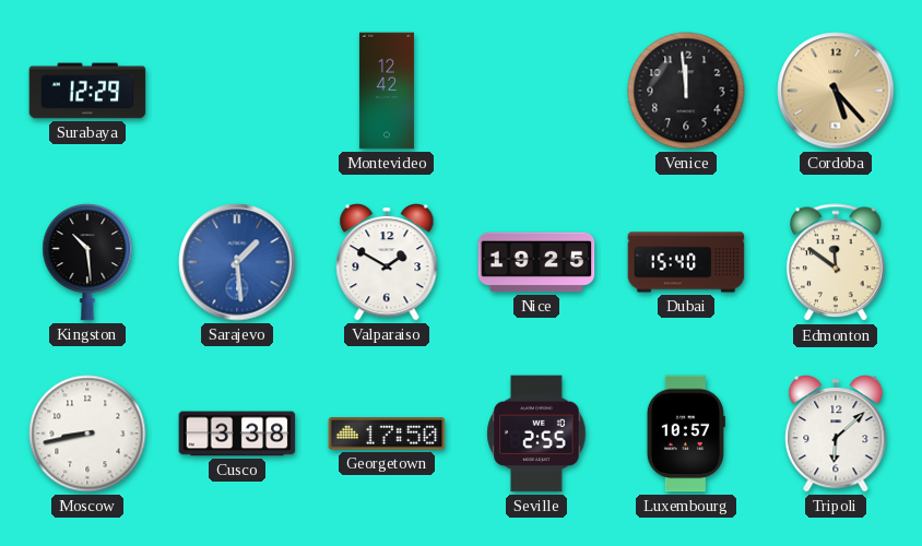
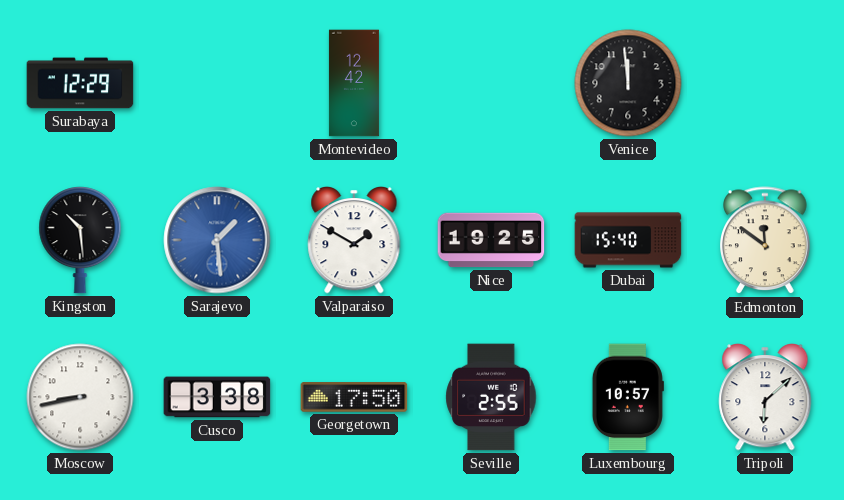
Cordoba: 5:23 -> none (836, 91)
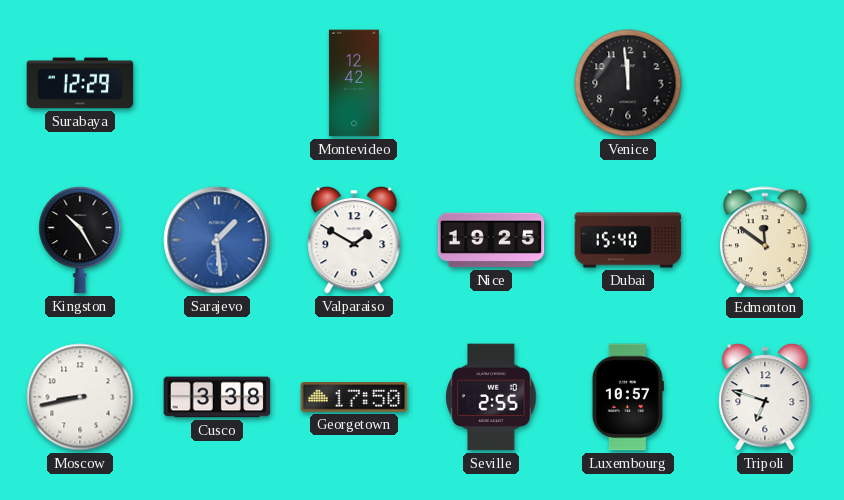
Kingston: 10:29 -> 10:25 (80, 240)
Tripoli: 6:08 -> 6:48 (765, 398)
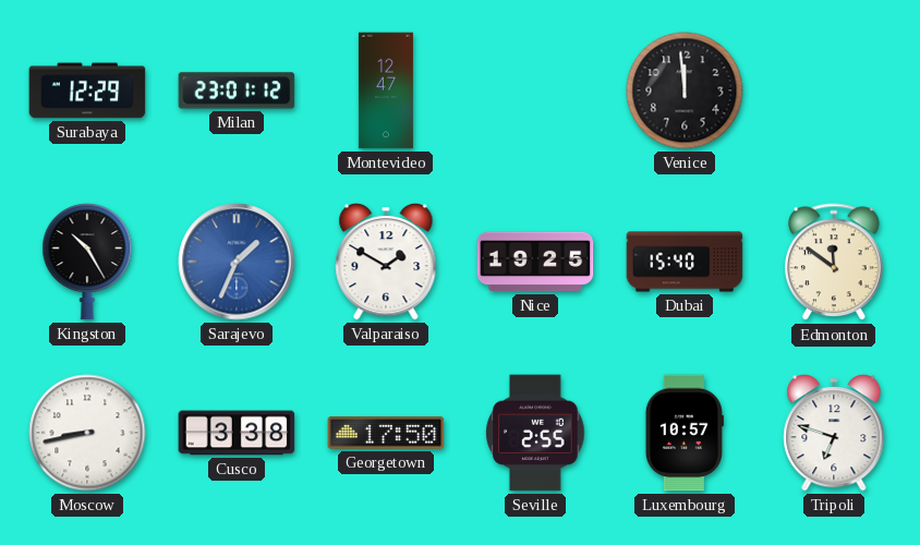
Milan: none -> 23:01 (237, 90)
Montevideo: 12:42 -> 12:47 (386, 90)
Sarajevo: 1:29 -> 1:34 (237, 262)
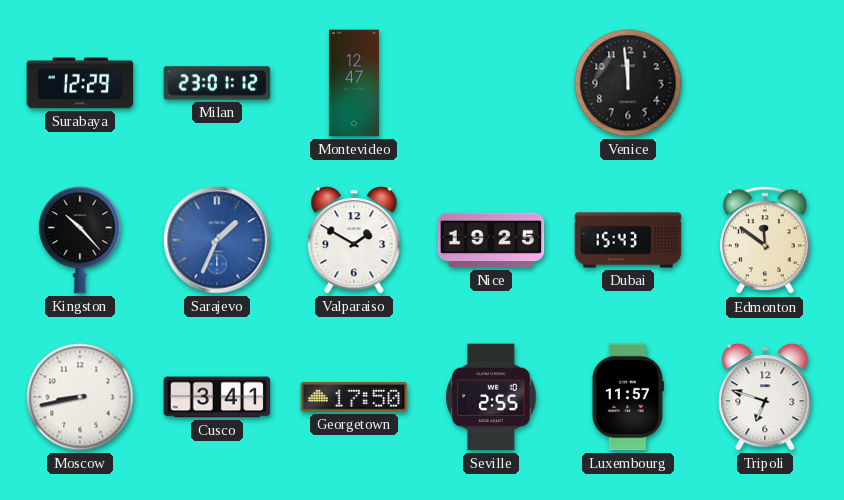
Kingston: 10:25 -> 10:23 (80, 240)
Dubai: 15:40 -> 15:43 (628, 240)
Cusco: 3:38 -> 3:41 (217, 397)
Luxembourg: 10:57 -> 11:57 (628, 397)
